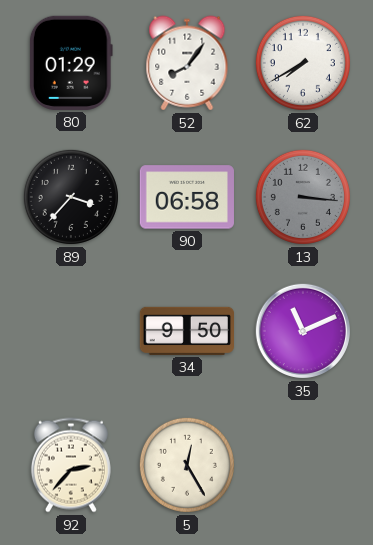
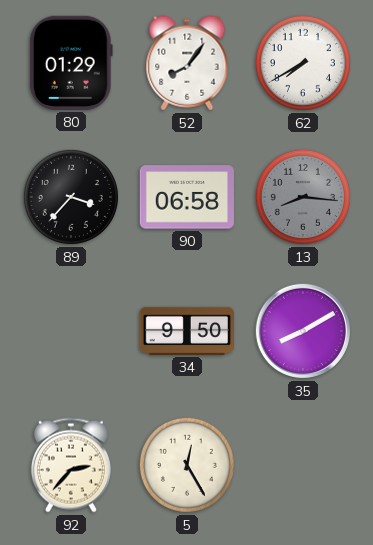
13: 3:16 -> 8:16 (303, 197)
35: 11:11 -> 8:10 (303, 331)
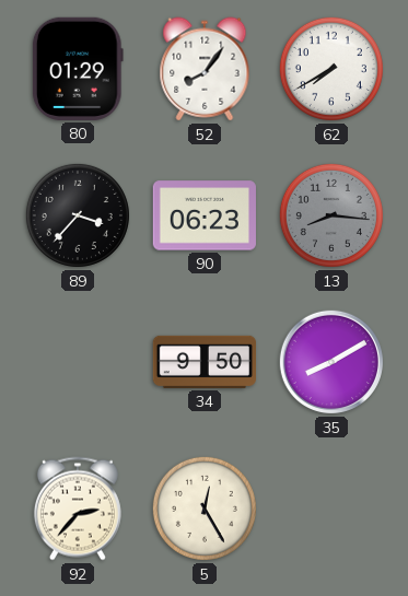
90: 06:58 -> 06:23 (205, 215)
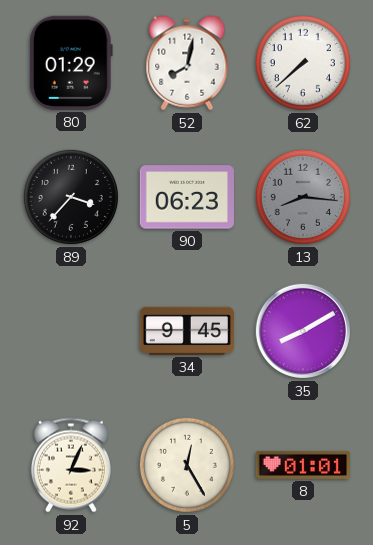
52: 8:06 -> 8:02 (187, 63)
62: 7:40 -> 7:38 (303, 63)
34: 9:50 -> 9:45 (186, 331)
92: 2:37 -> 3:04 (71, 465)
8: none -> 01:01 (302, 465)
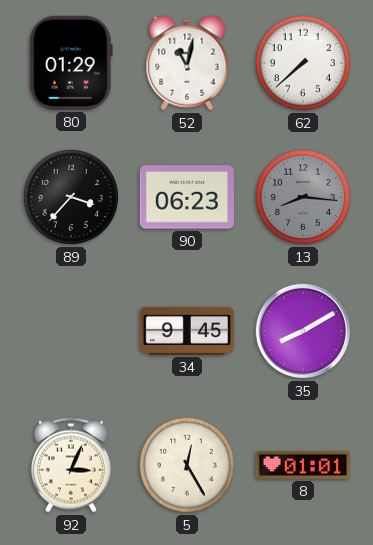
52: 8:02 -> 11:02 (187, 63)
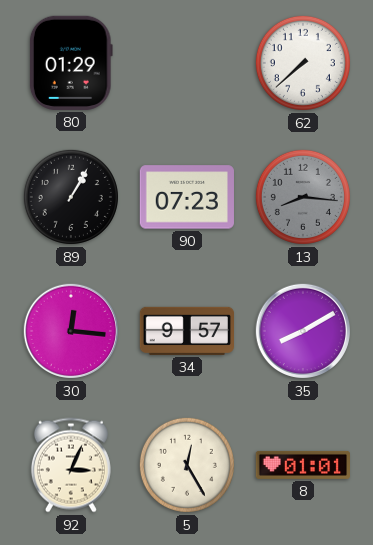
52: 11:02 -> none (187, 63)
89: 3:37 -> 1:05 (71, 197)
90: 06:23 -> 07:23 (187, 197)
30: none -> 12:16 (71, 331)
34: 9:45 -> 9:57 (186, 331)
